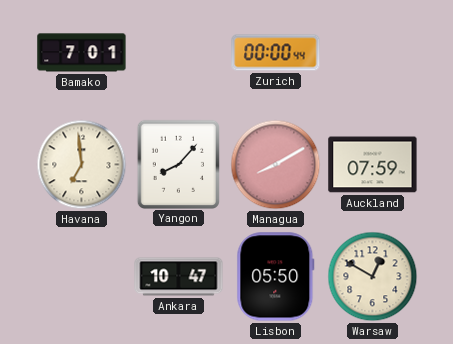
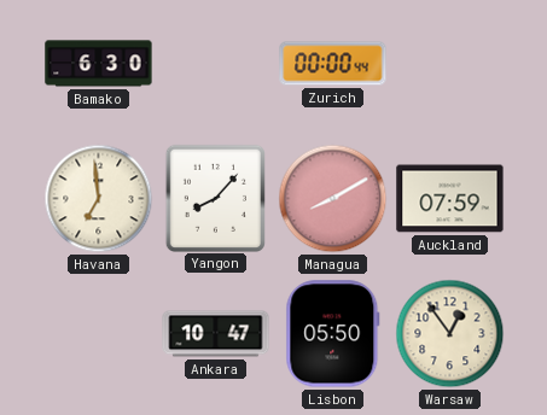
Bamako: 7:01 -> 6:30 (99, 64)
Warsaw: 12:50 -> 12:54 (450, 334)
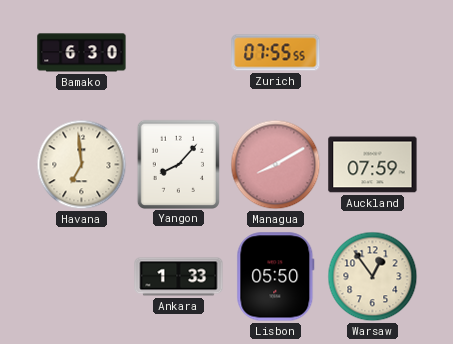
Zurich: 00:00 -> 07:55 (276, 53)
Ankara: 10:47 -> 1:33 (179, 277)
